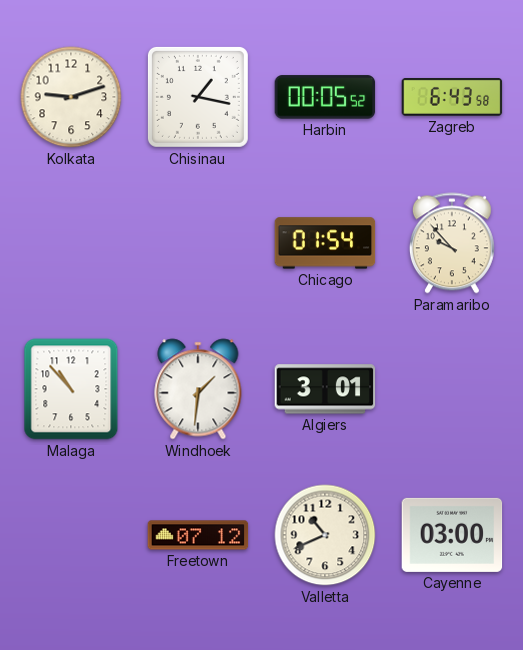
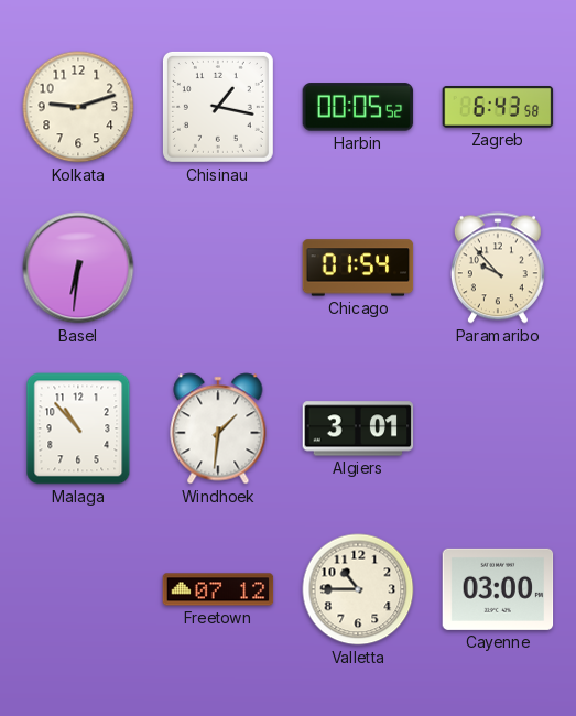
Basel: none -> 6:31 (78, 268)
Valletta: 10:41 -> 10:45 (358, 589)
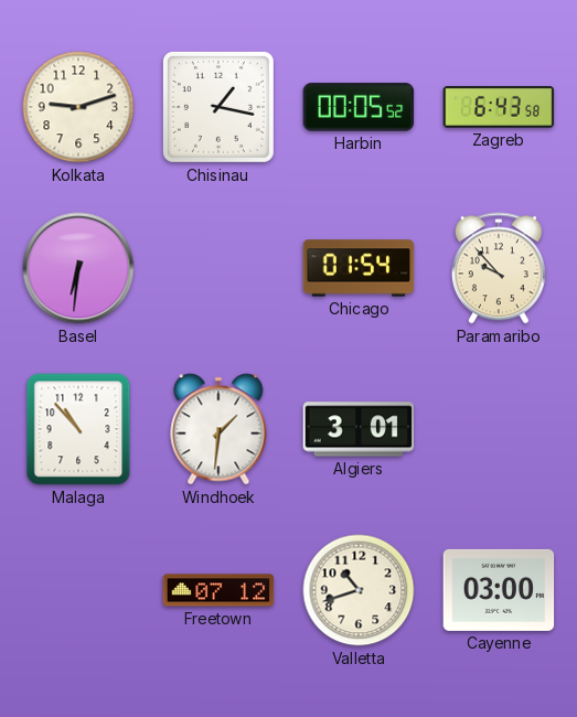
Valletta: 10:45 -> 10:42 (359, 590)
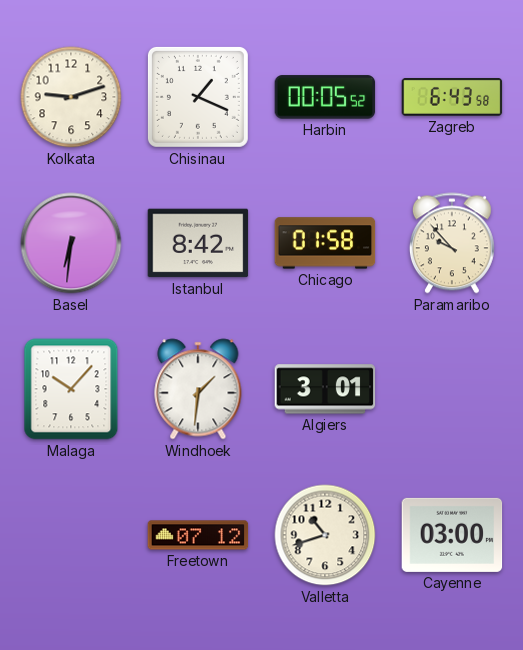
Chisinau: 1:17 -> 1:19 (198, 97)
Istanbul: none -> 8:42 (198, 243)
Chicago: 01:54 -> 01:58 (325, 243)
Malaga: 10:53 -> 10:07 (71, 389)
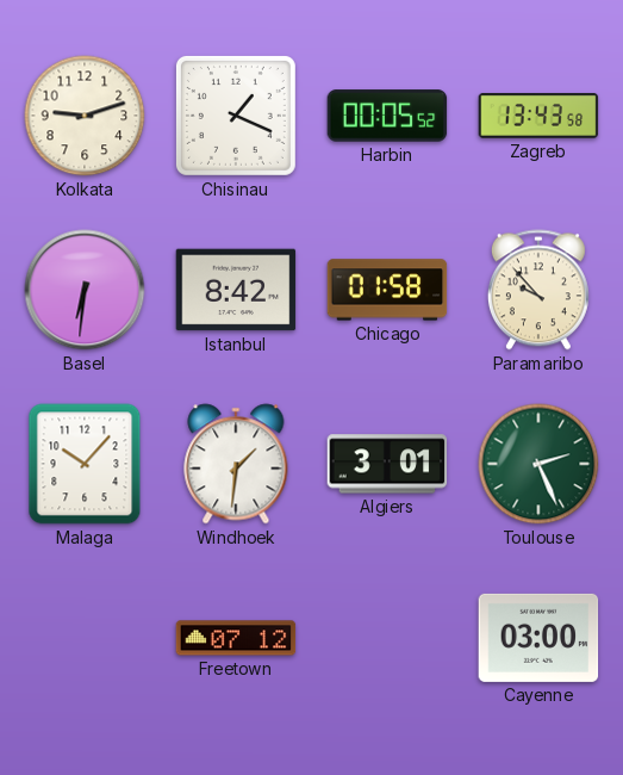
Zagreb: 6:43 -> 13:43 (538, 117)
Toulouse: none -> 2:26 (538, 464)
Valletta: 10:42 -> none (325, 535)
